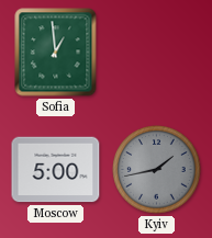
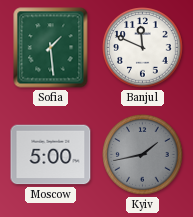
Sofia: 12:59 -> 1:29 (51, 48)
Banjul: none -> 11:49 (143, 48)
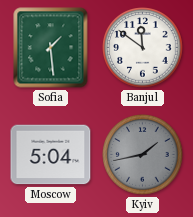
Banjul: 11:49 -> 11:51 (143, 48)
Moscow: 5:00 -> 5:04 (51, 155)
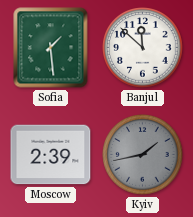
Banjul: 11:51 -> 11:52 (143, 48)
Moscow: 5:04 -> 2:39 (51, 155)
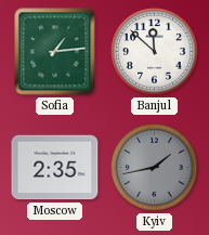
Sofia: 1:29 -> 1:14 (55, 52)
Moscow: 2:39 -> 2:35 (55, 168)
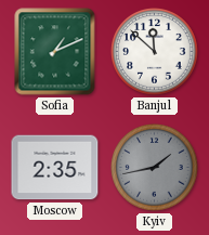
Sofia: 1:14 -> 1:11 (55, 52)
